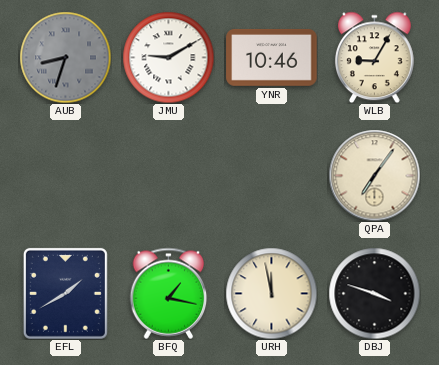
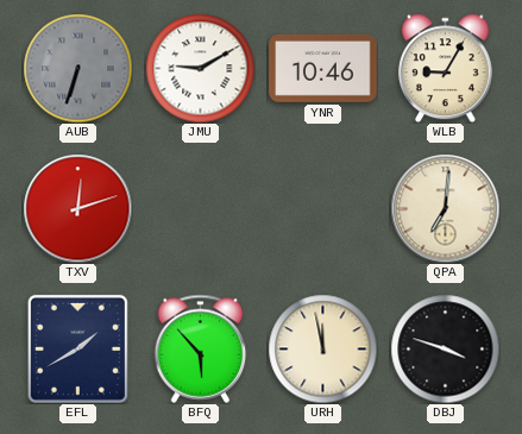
AUB: 8:33 -> 6:33 (77, 68)
TXV: none -> 12:12 (77, 208)
QPA: 7:06 -> 7:01 (445, 208)
BFQ: 1:17 -> 5:53 (201, 348)
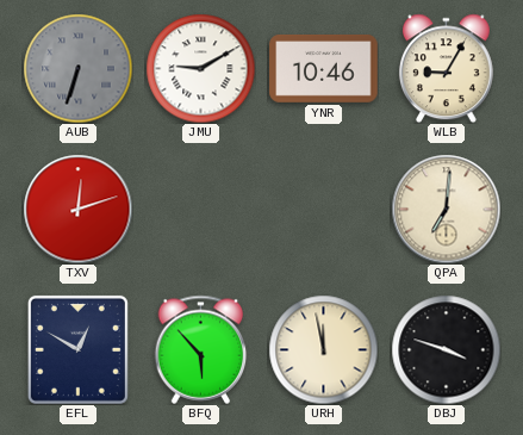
EFL: 1:40 -> 12:50 (77, 349)
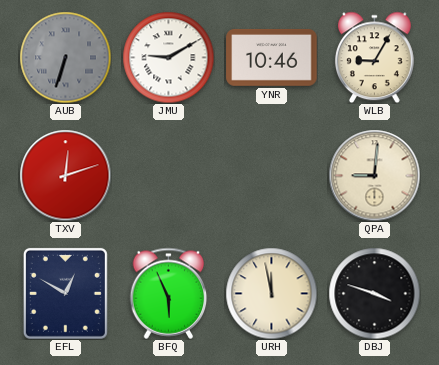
QPA: 7:01 -> 9:01 (374, 175)
BFQ: 5:53 -> 5:56 (169, 293)
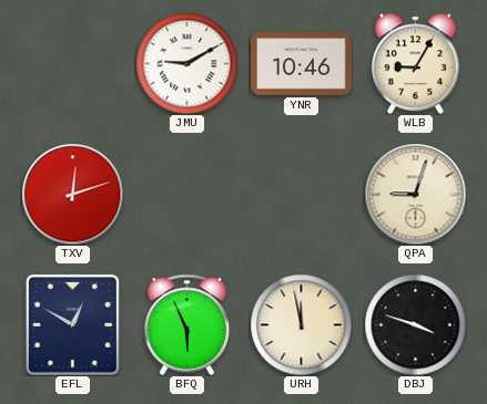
AUB: 6:33 -> none (65, 57)
QPA: 9:01 -> 9:03 (415, 194)
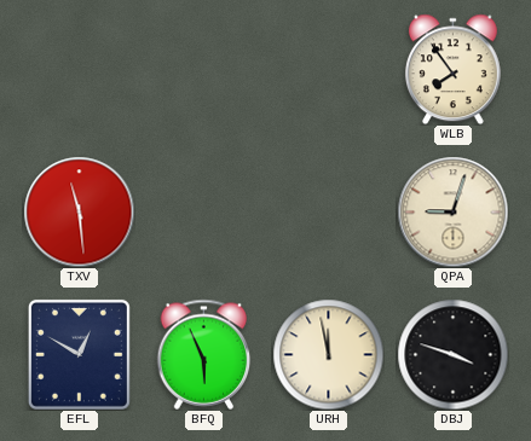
JMU: 9:10 -> none (186, 63)
YNR: 10:46 -> none (302, 63)
WLB: 9:05 -> 7:54 (452, 69)
TXV: 12:12 -> 11:29 (79, 211)
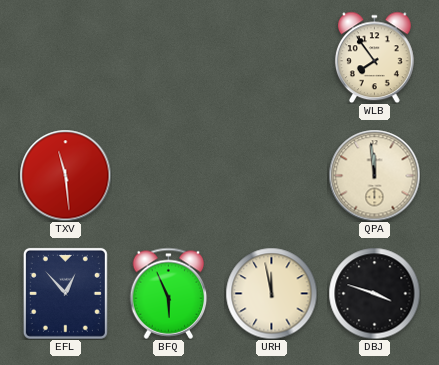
QPA: 9:03 -> 11:59 (374, 175)
EFL: 12:50 -> 12:53 (65, 293)
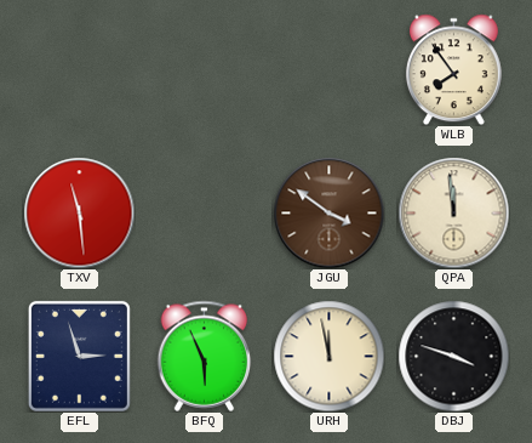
JGU: none -> 3:51 (328, 212)
EFL: 12:53 -> 2:57 (79, 356)
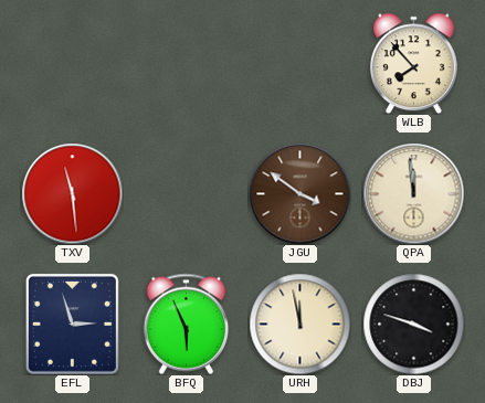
WLB: 7:54 -> 7:53 (413, 63)
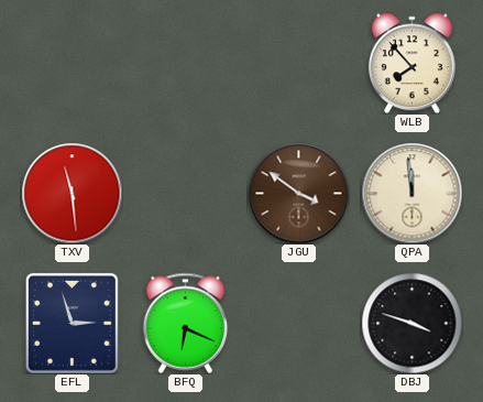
BFQ: 5:56 -> 6:19 (186, 323)
URH: 11:58 -> none (299, 324)
